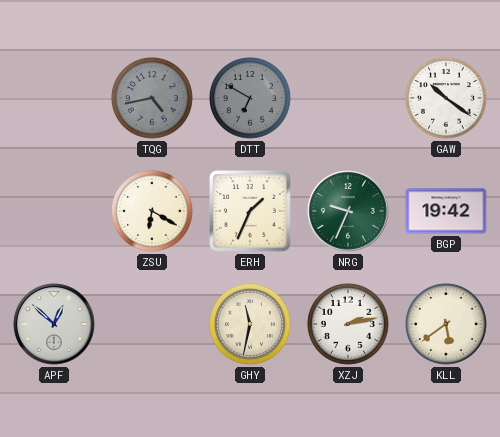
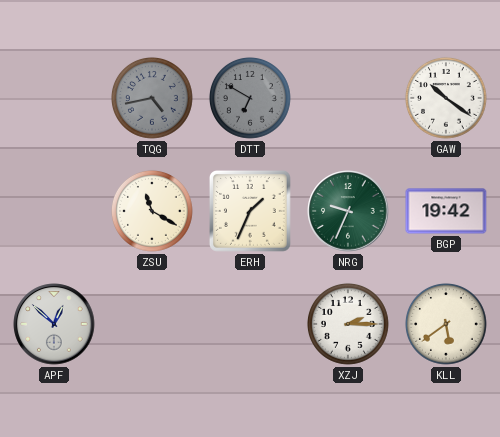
ZSU: 6:20 -> 11:20 (152, 211)
GHY: 11:32 -> none (250, 324)
XZJ: 2:13 -> 2:15 (348, 324)
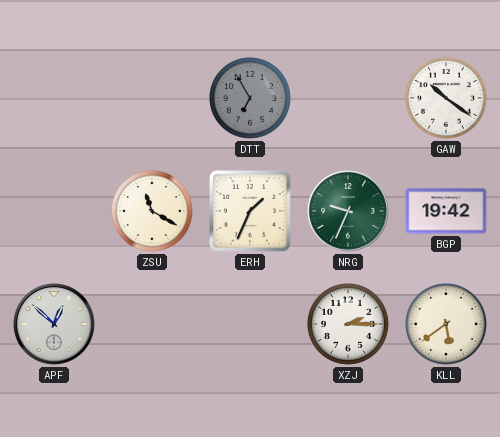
TQG: 4:43 -> none (152, 98)
DTT: 6:50 -> 6:55 (250, 98)
